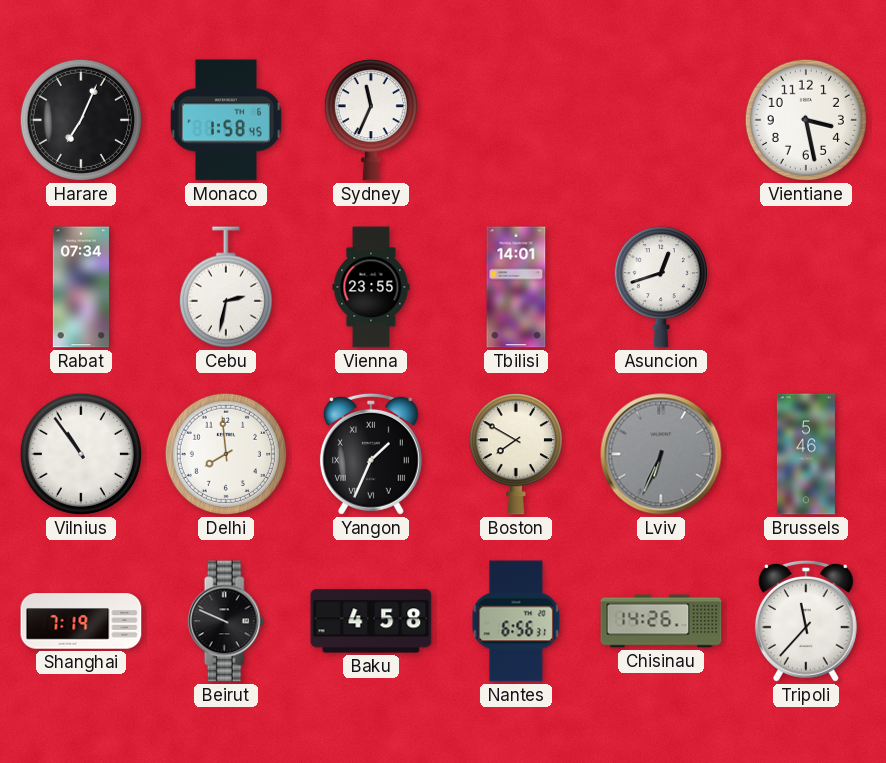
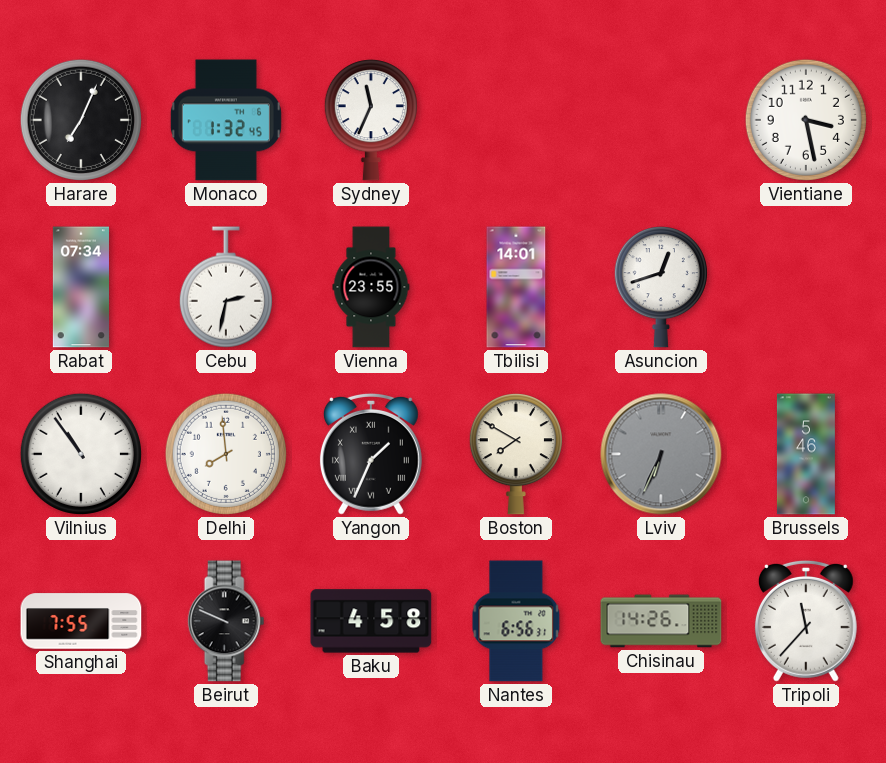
Monaco: 1:58 -> 1:32 (226, 120)
Shanghai: 7:19 -> 7:55 (81, 621)
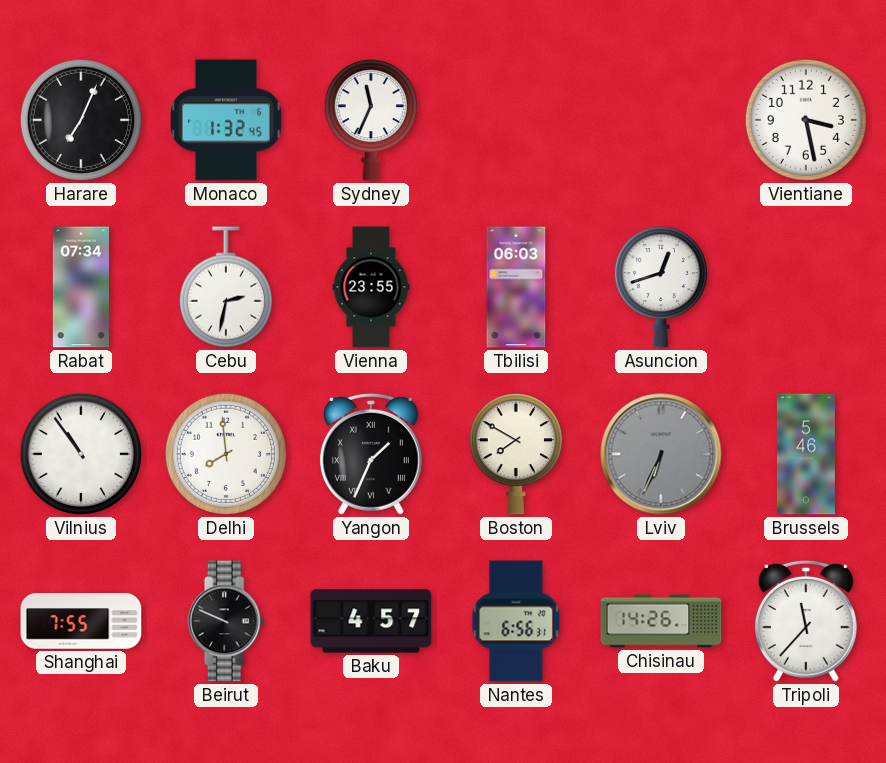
Tbilisi: 14:01 -> 06:03 (516, 287)
Baku: 4:58 -> 4:57 (371, 621)
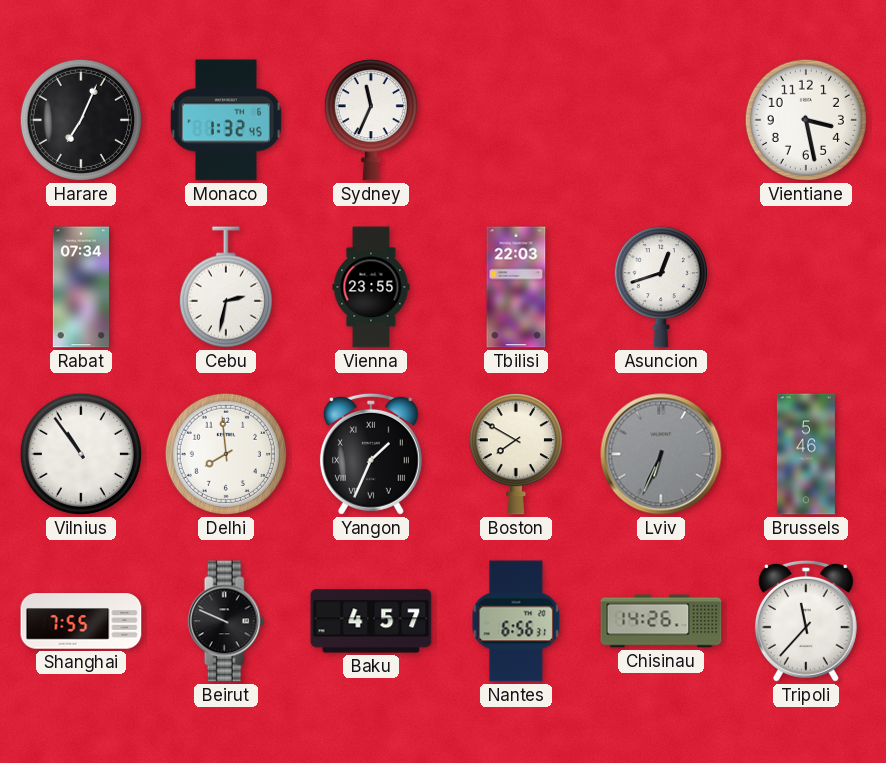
Tbilisi: 06:03 -> 22:03 (516, 287)
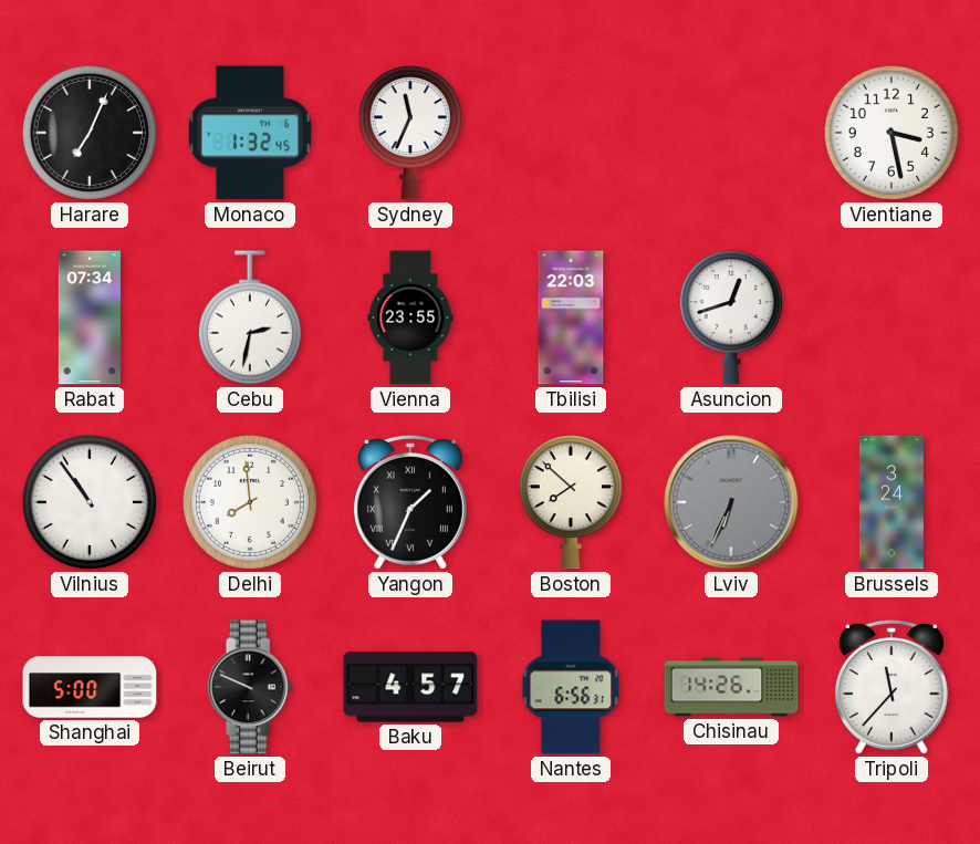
Boston: 7:50 -> 7:52 (571, 502)
Brussels: 5:46 -> 3:24 (892, 502)
Shanghai: 7:55 -> 5:00 (90, 687)
